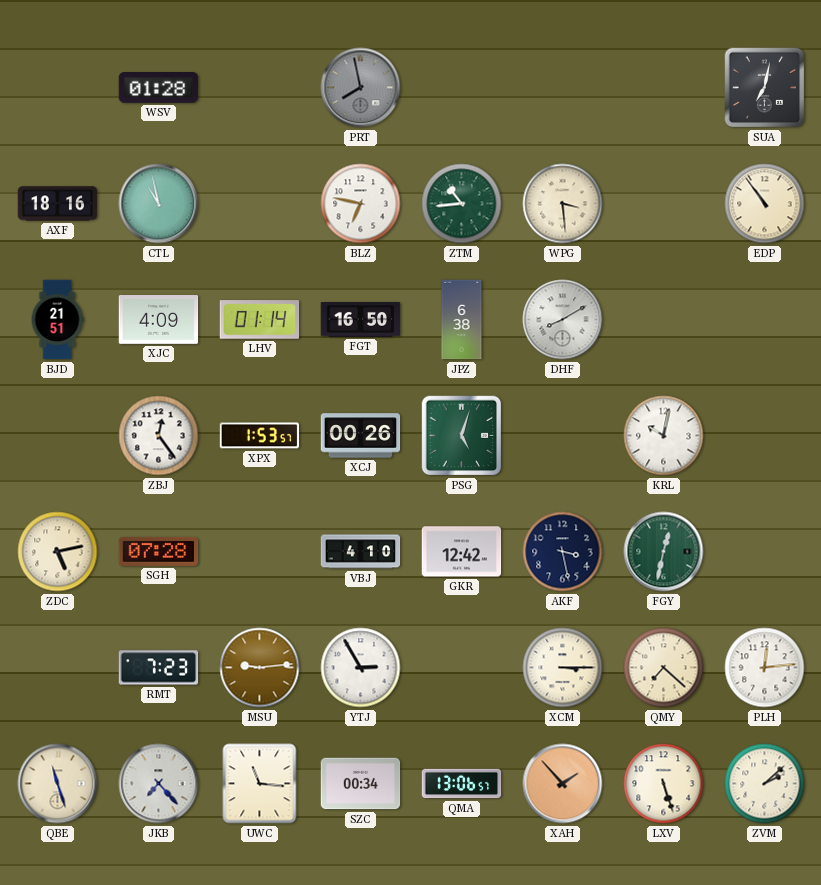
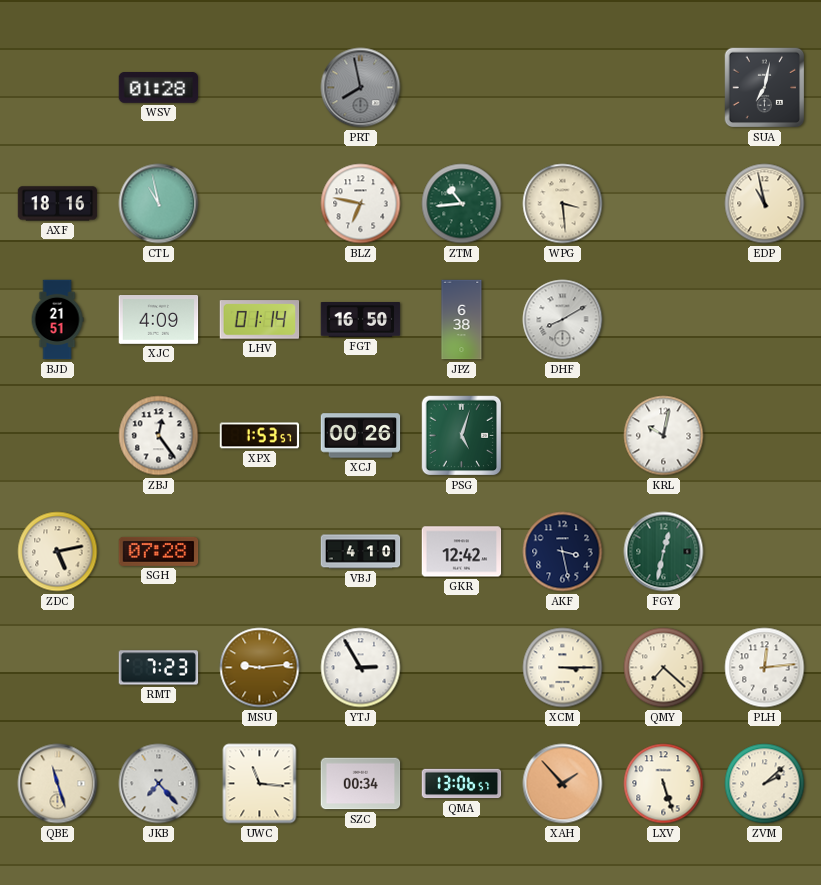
EDP: 10:54 -> 10:58 (765, 204)
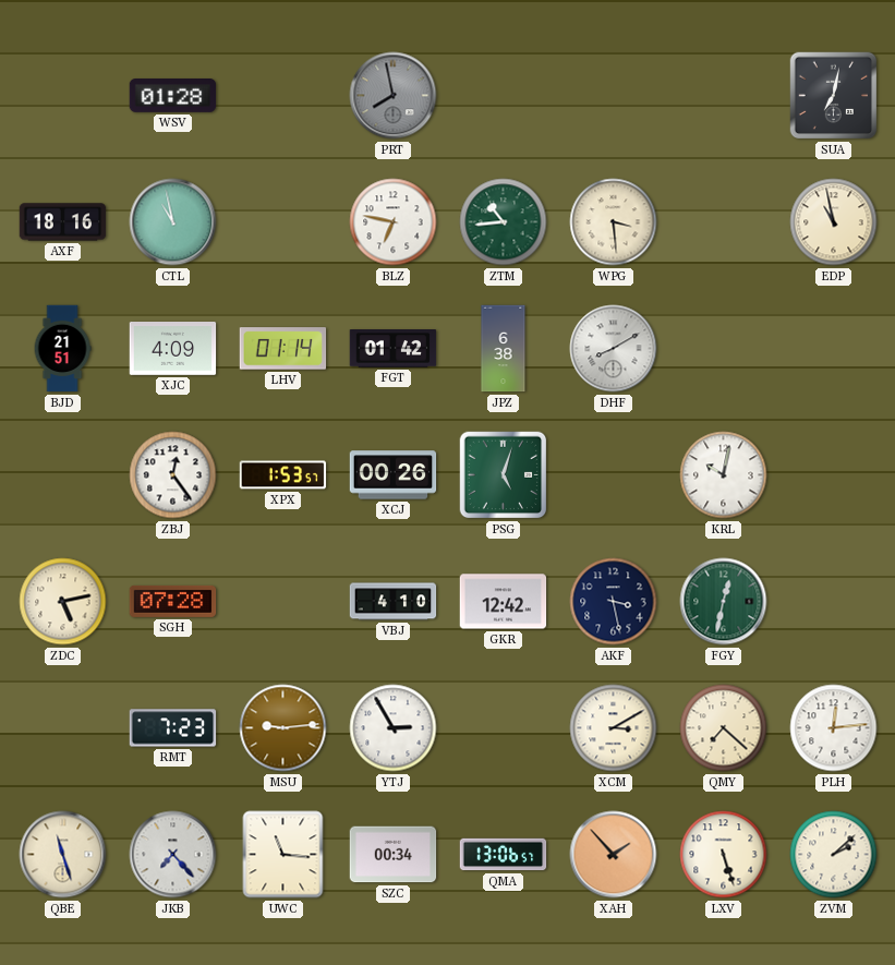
FGT: 16:50 -> 01:42 (394, 349)
XCM: 3:15 -> 3:10 (614, 728)
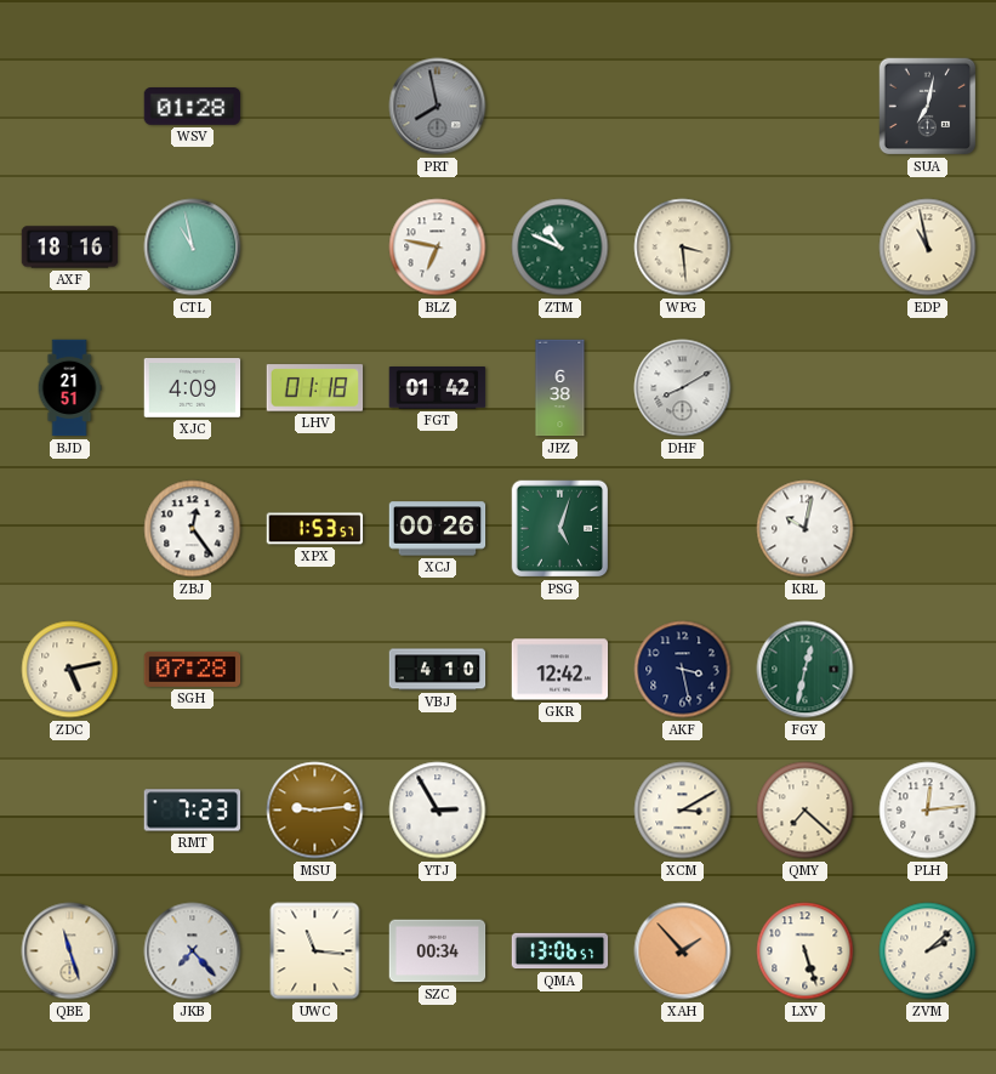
ZTM: 10:44 -> 10:49 (560, 248)
LHV: 01:14 -> 01:18 (315, 388)
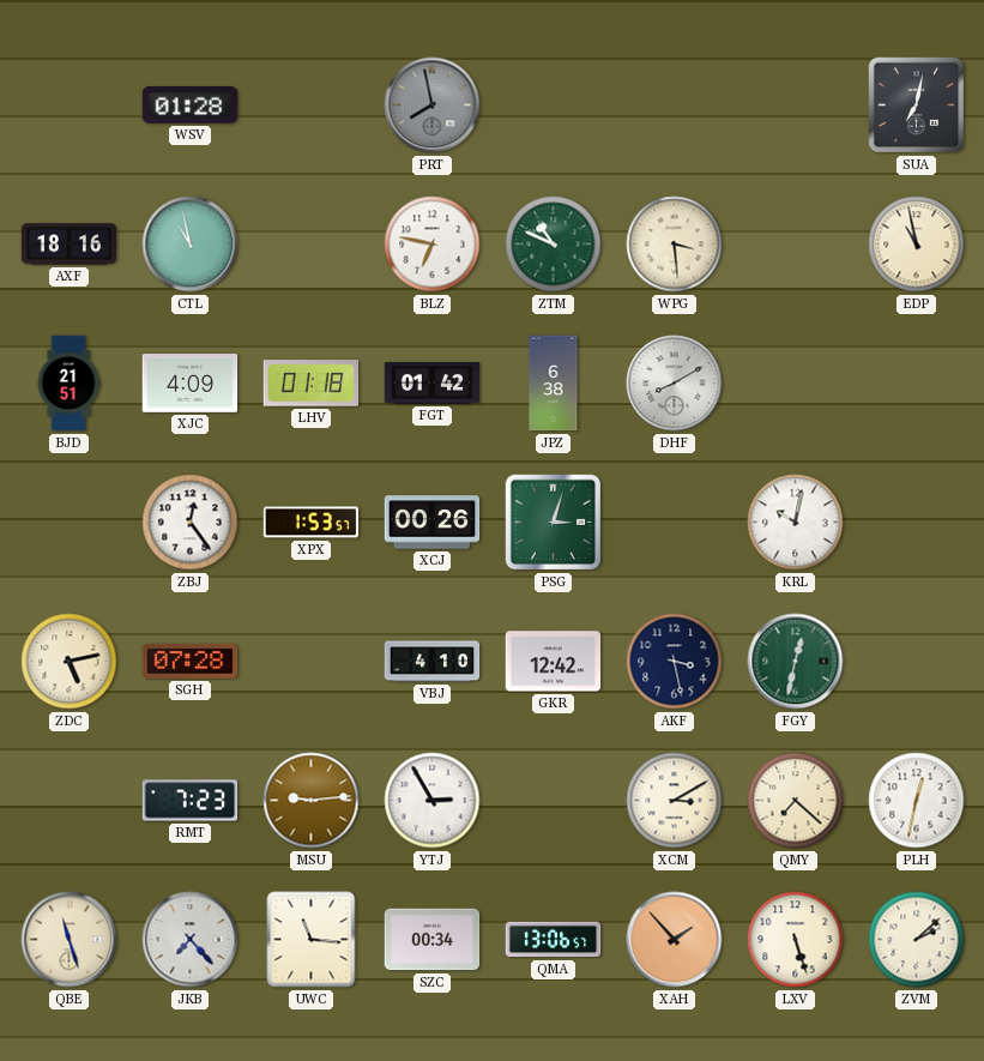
PSG: 5:03 -> 3:03 (554, 523)
PLH: 12:14 -> 12:32 (917, 801)
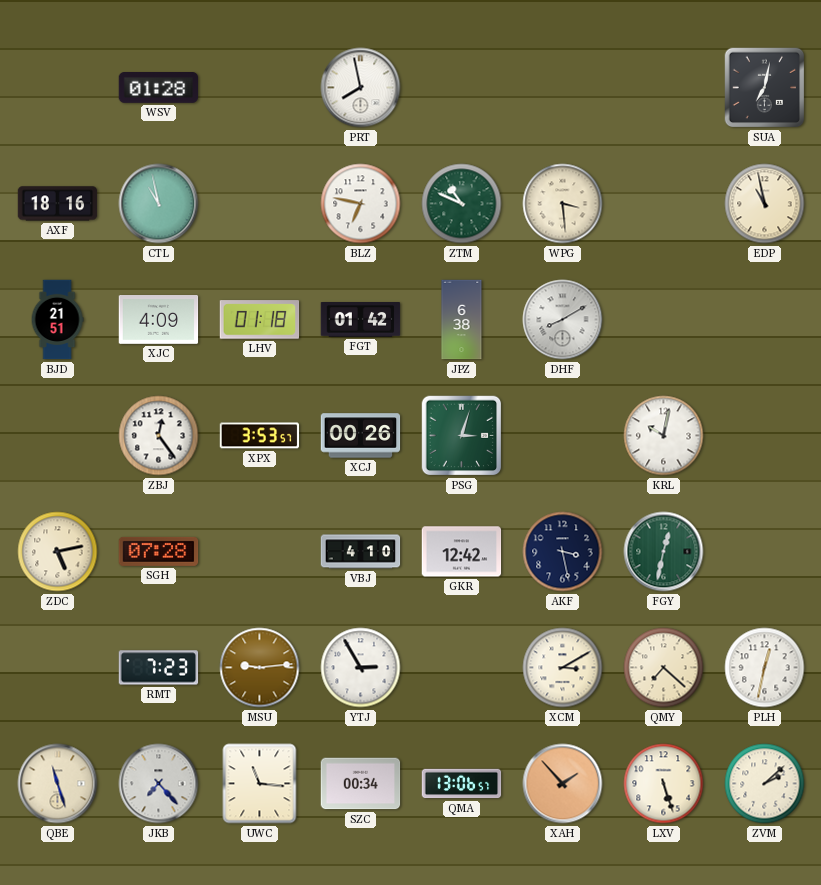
PRT dial: grey -> white (361, 88)
XPX: 1:53 -> 3:53 (260, 436)
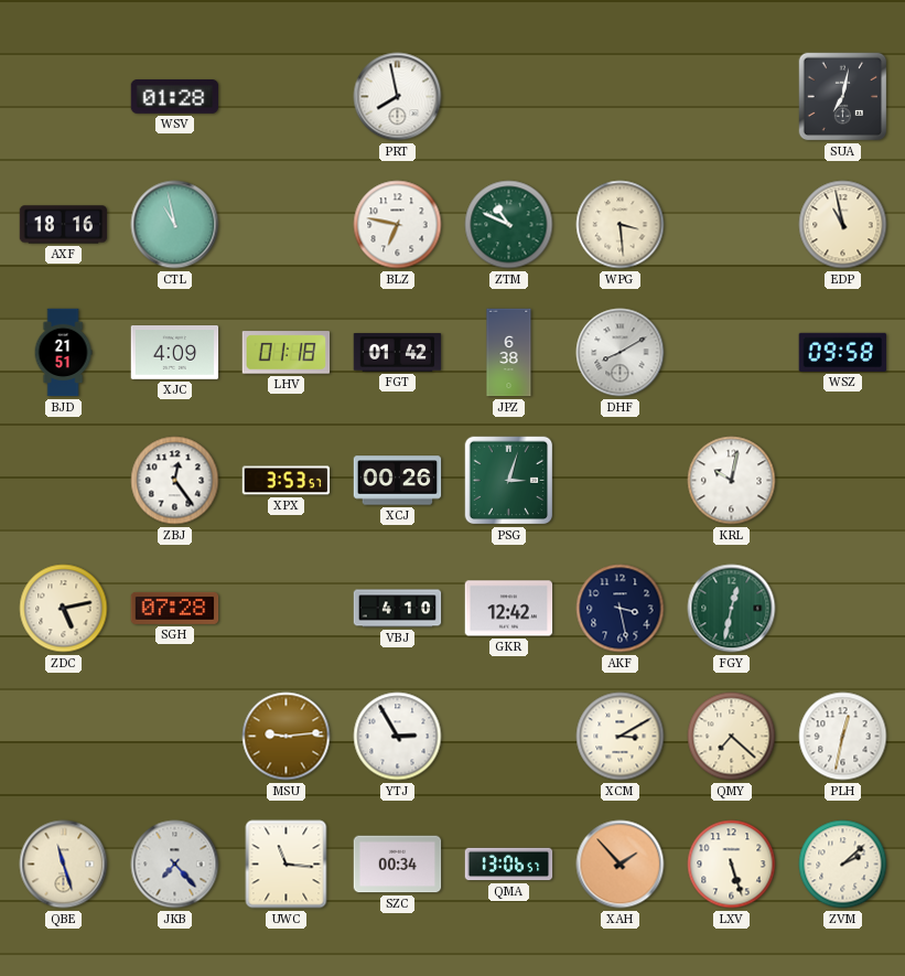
WSZ: none -> 09:58 (843, 352)
RMT: 7:23 -> none (159, 668)
